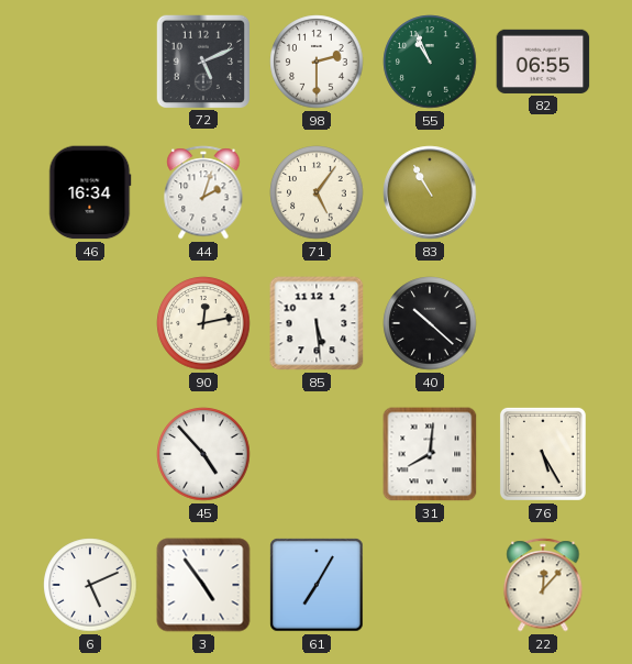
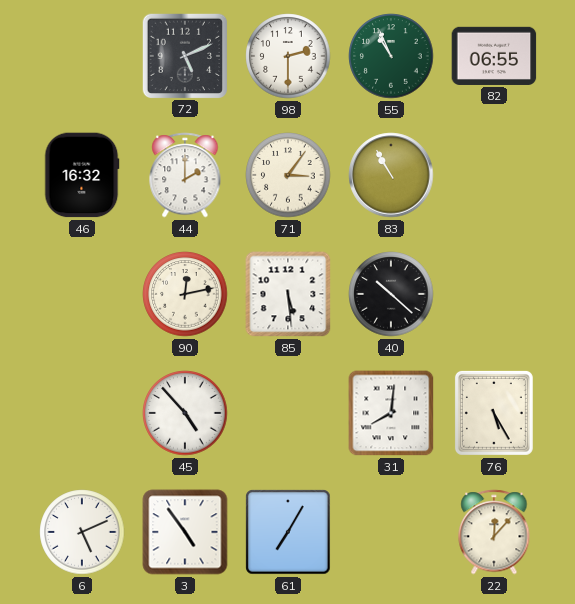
46: 16:34 -> 16:32 (82, 175)
44: 2:03 -> 2:00 (185, 175)
71: 5:06 -> 3:06 (288, 175)
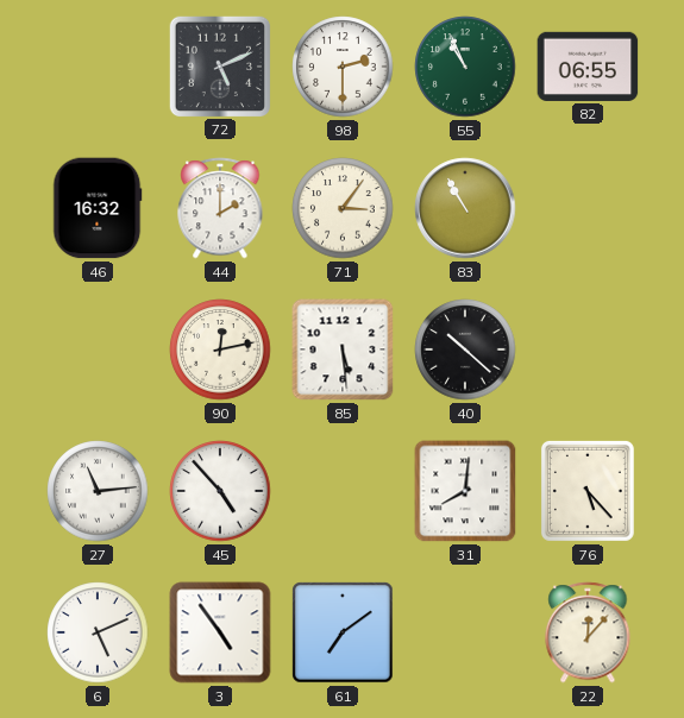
27: none -> 11:14 (98, 491)
76: 5:25 -> 5:23 (588, 491)
61: 7:05 -> 7:09 (343, 632)
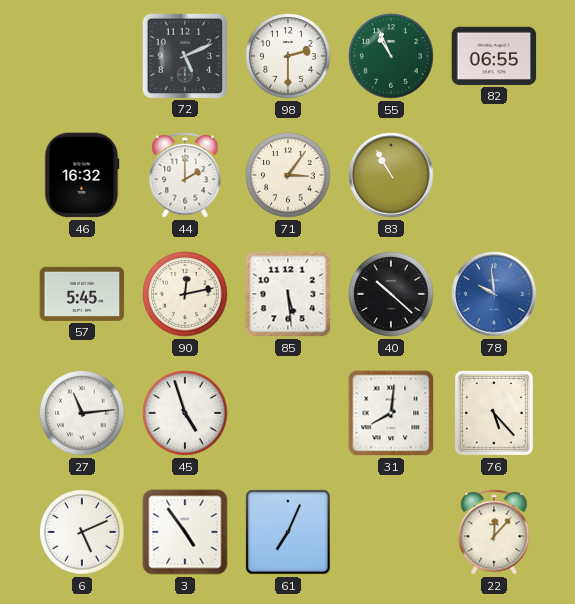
57: none -> 5:45 (82, 294)
78: none -> 9:59 (494, 294)
45: 4:53 -> 4:57 (185, 413)
61: 7:09 -> 7:04 (288, 532)
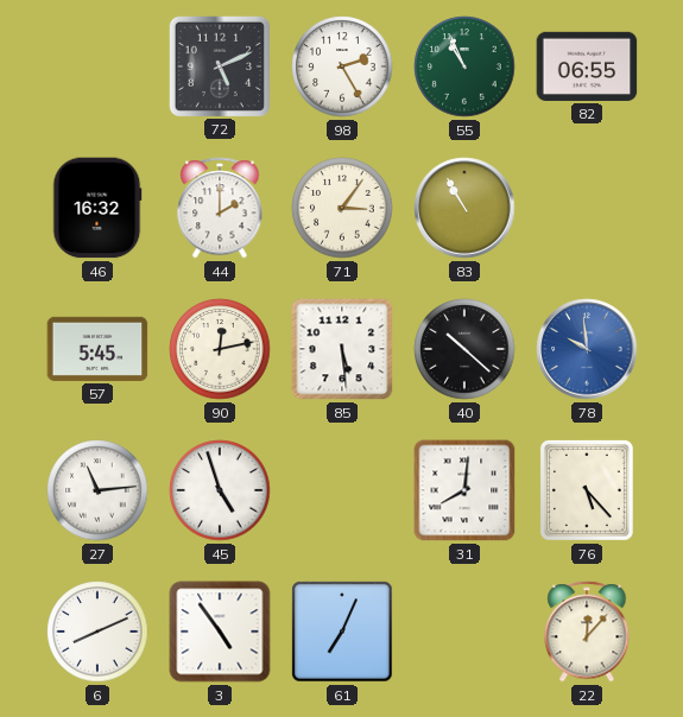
98: 2:30 -> 2:25 (342, 66)
6: 5:11 -> 8:11 (97, 632)
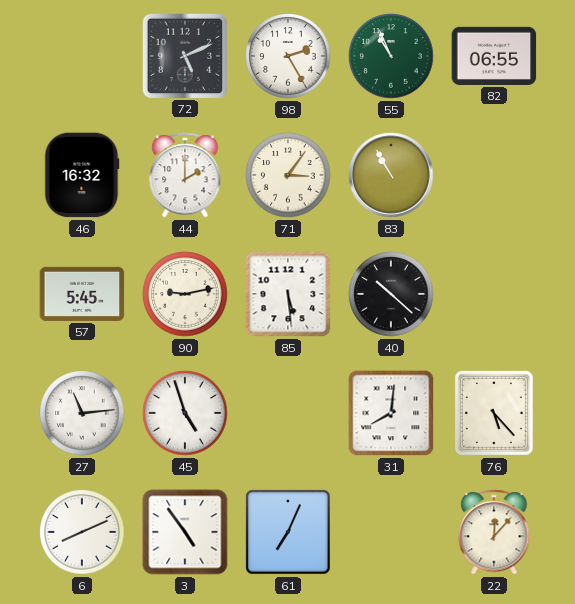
90: 12:13 -> 9:13 (185, 294)
78: 9:59 -> none (587, 349)
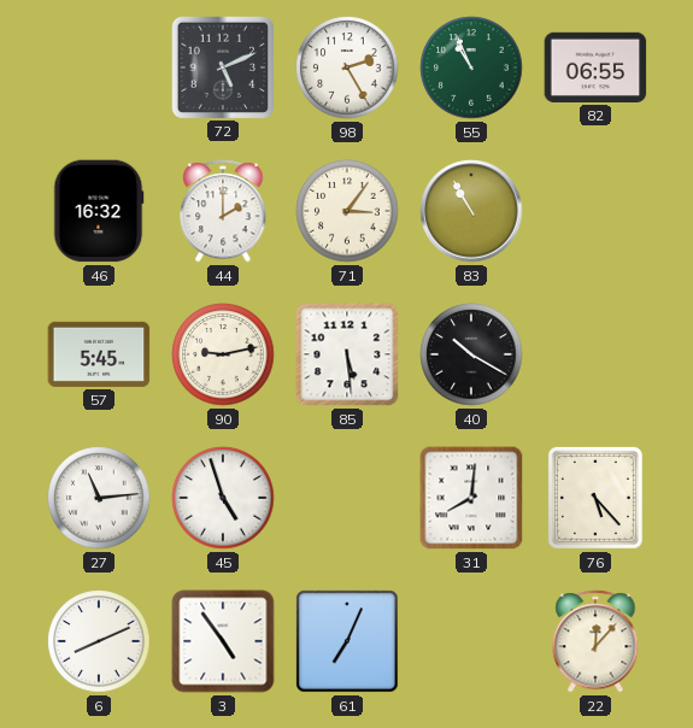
40: 10:22 -> 10:20 (471, 354)
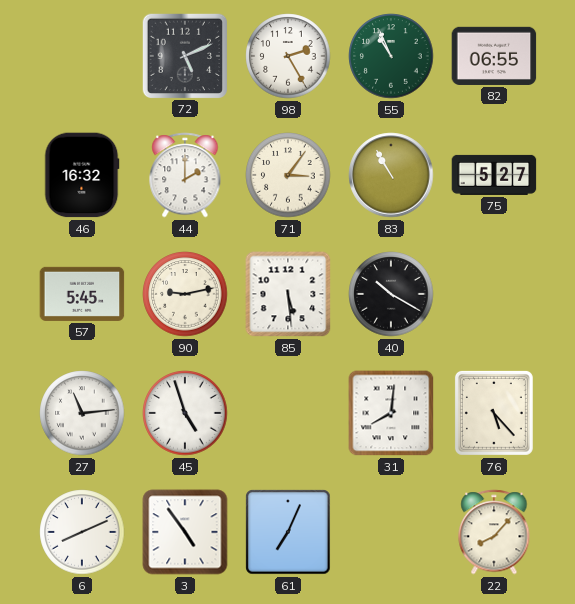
75: none -> 5:27 (494, 175)
22: 12:07 -> 8:07 (494, 532)
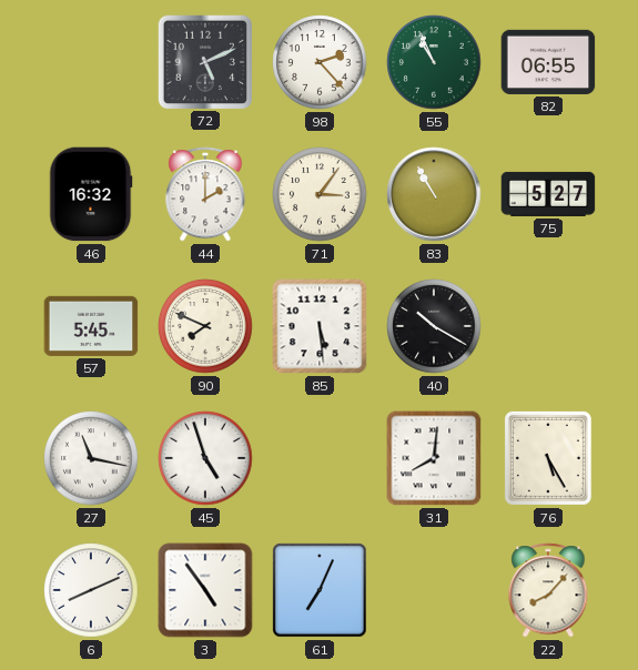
98: 2:25 -> 2:23 (320, 62)
90: 9:13 -> 7:49 (205, 326)
27: 11:14 -> 11:17 (91, 458)
76: 5:23 -> 5:25 (548, 458)
